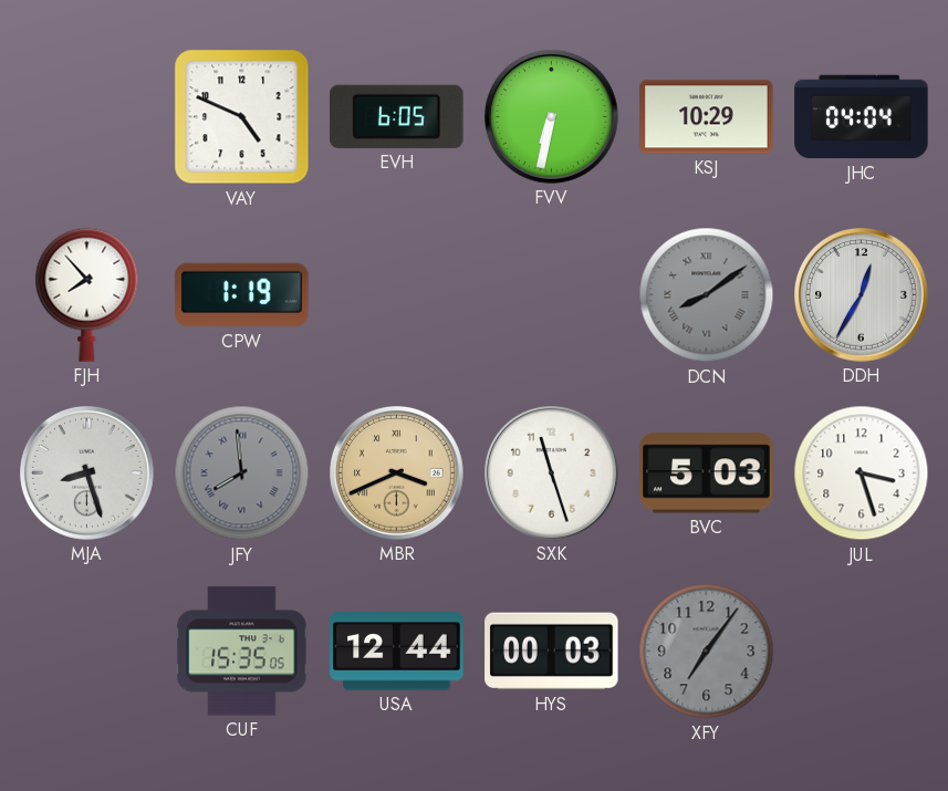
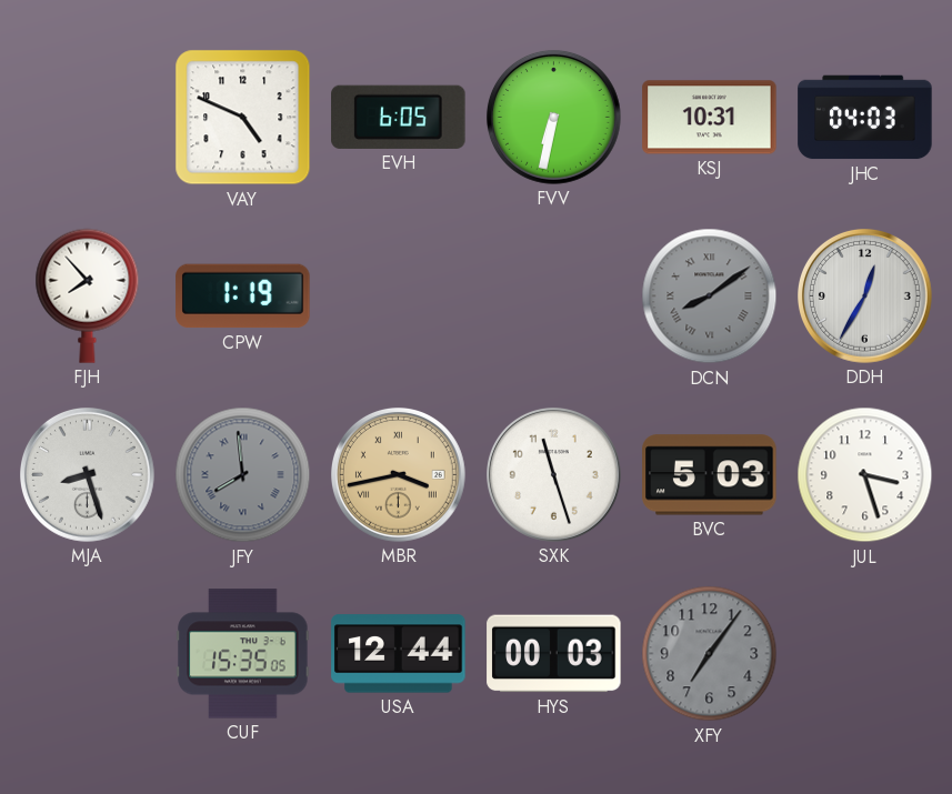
KSJ: 10:29 -> 10:31 (710, 118)
JHC: 04:04 -> 04:03 (865, 118)
MBR: 3:41 -> 3:43 (399, 475)
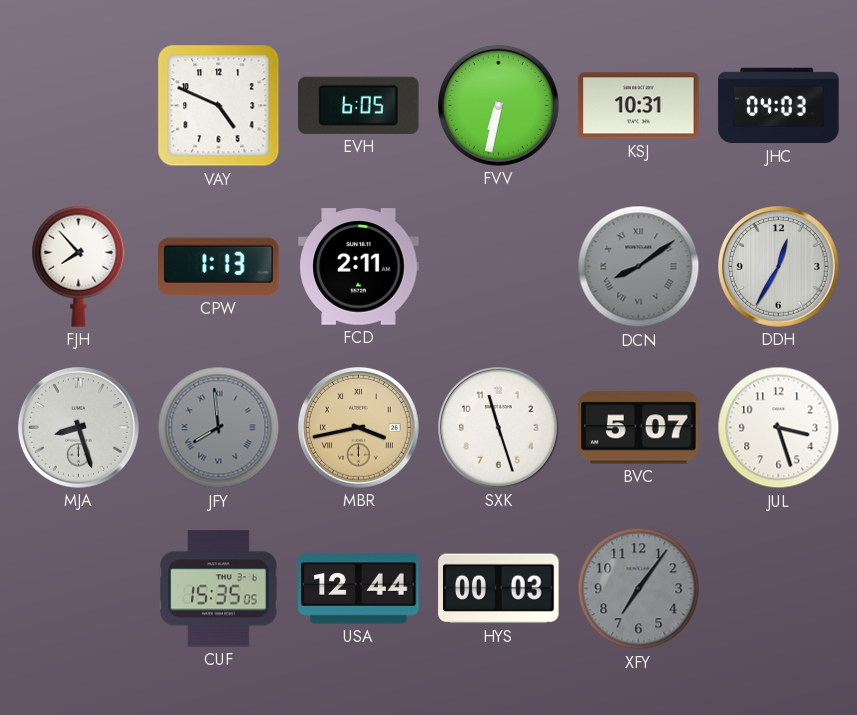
CPW: 1:19 -> 1:13 (219, 267)
FCD: none -> 2:11 (359, 267)
BVC: 5:03 -> 5:07 (639, 428)
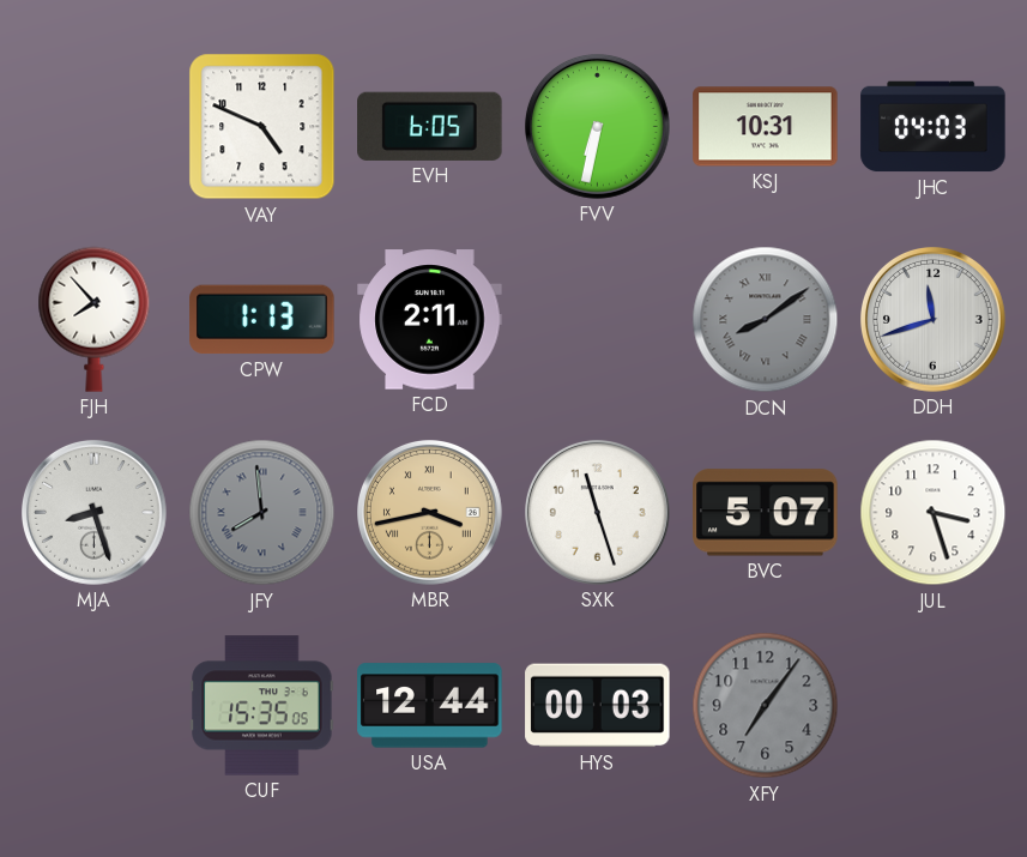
DDH: 12:35 -> 11:42 (934, 320)
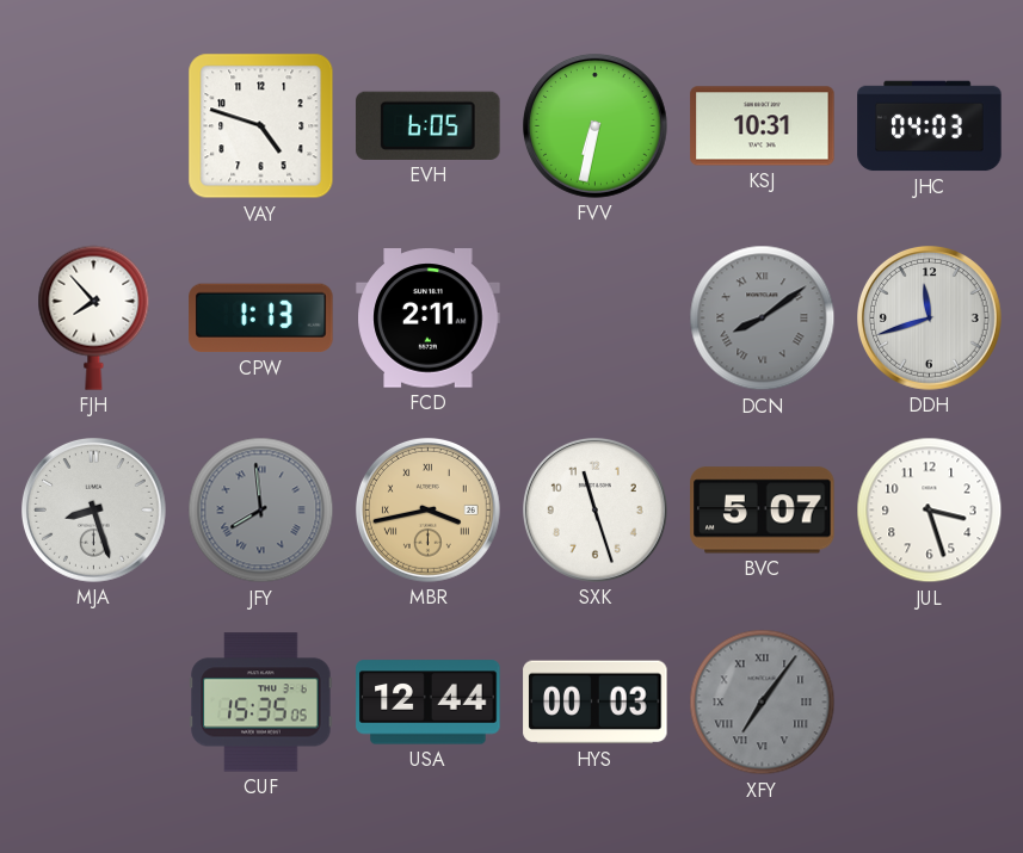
VAY: 4:49 -> 4:48 (261, 126)
XFY numerals: Arabic -> Roman (763, 703)
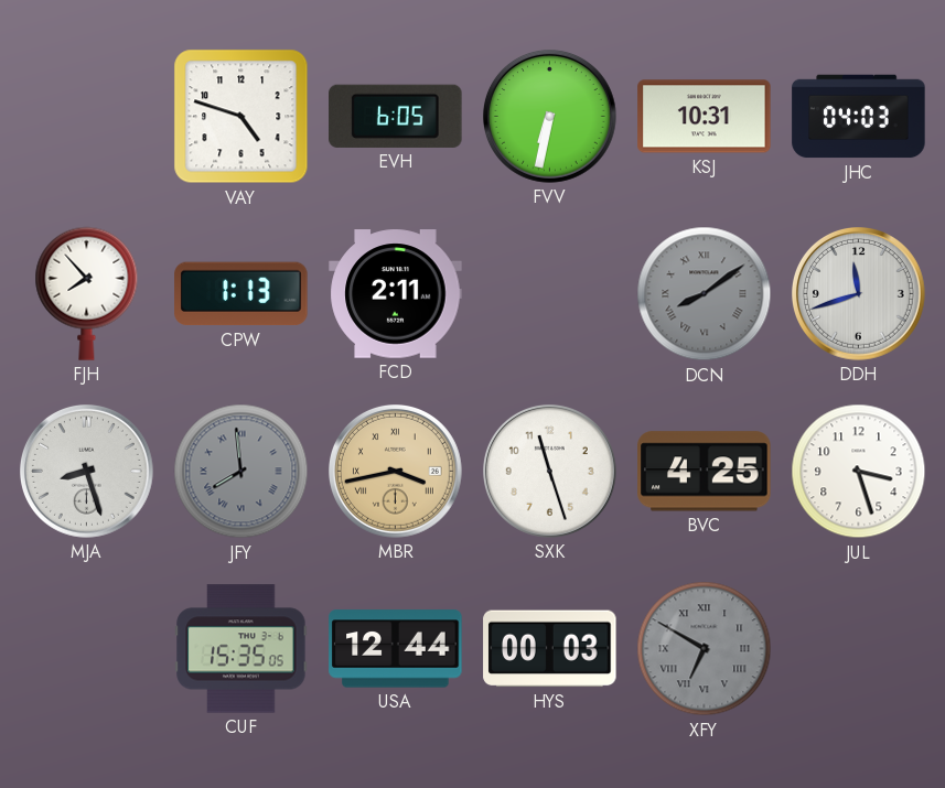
BVC: 5:07 -> 4:25 (705, 472)
XFY: 7:06 -> 6:50 (705, 649)
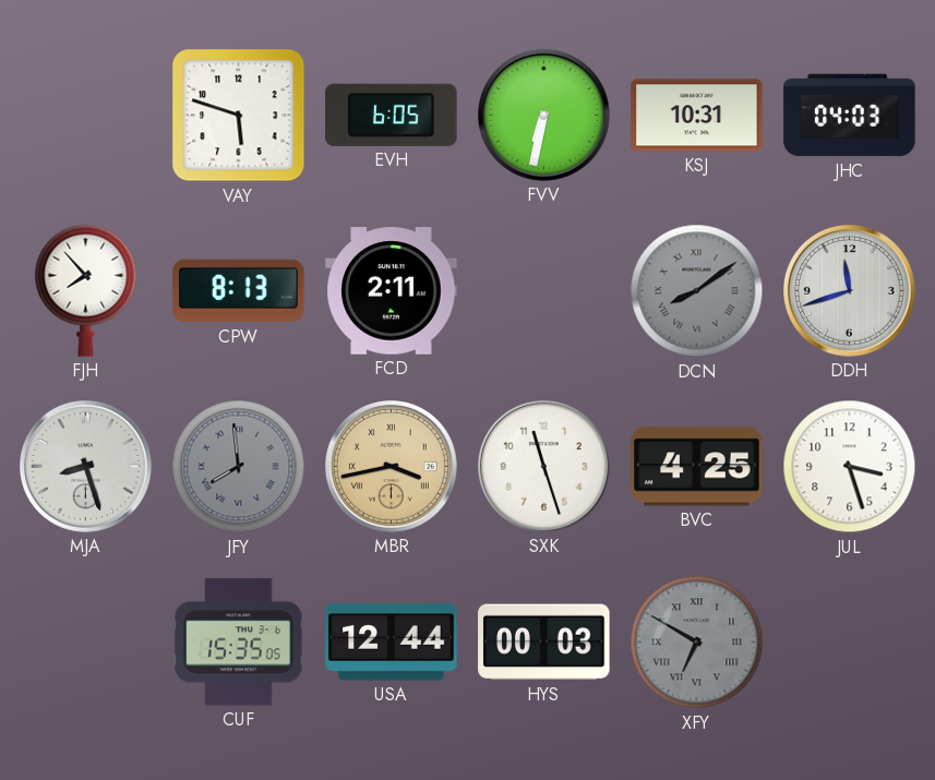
VAY: 4:48 -> 5:48 (239, 116)
CPW: 1:13 -> 8:13 (239, 291)
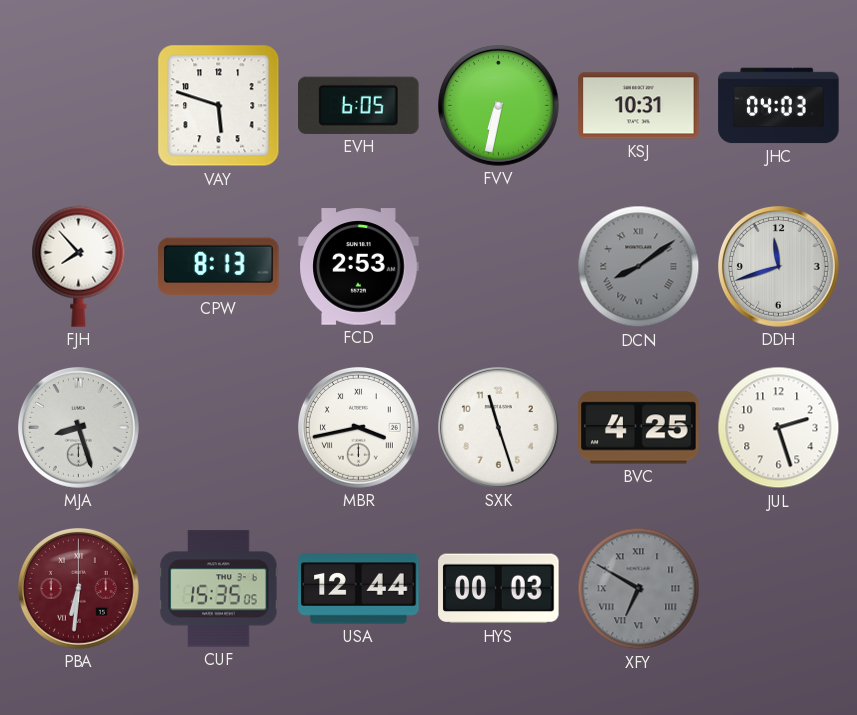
FCD: 2:11 -> 2:53 (359, 267)
JFY: 7:59 -> none (239, 467)
MBR dial: champagne -> white (359, 428)
JUL: 3:27 -> 2:27 (779, 428)
PBA: none -> 6:31 (79, 589)
